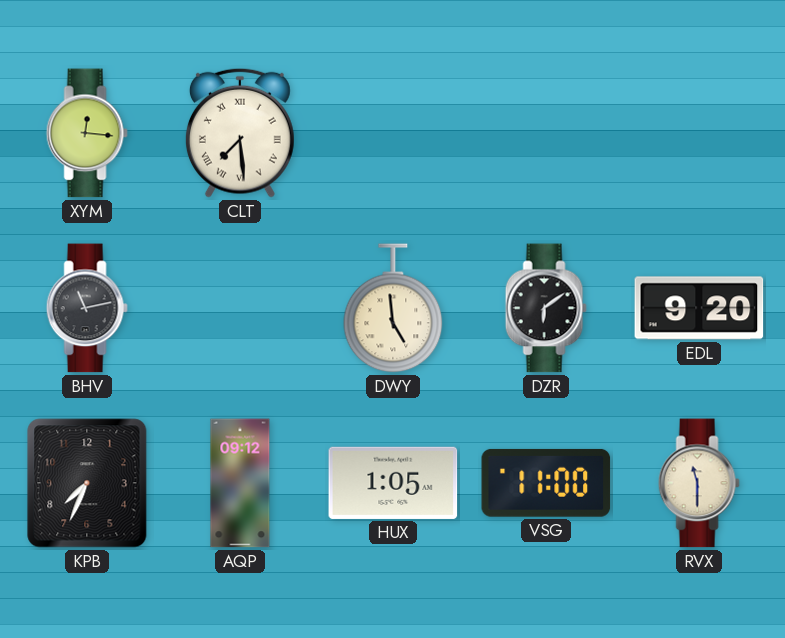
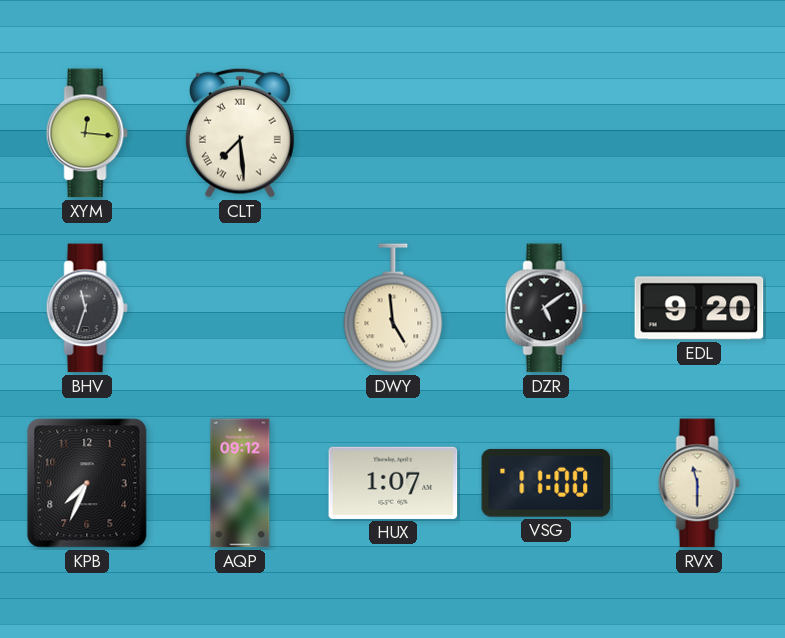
BHV: 11:13 -> 11:33 (87, 308)
DZR: 6:09 -> 5:09 (546, 308)
HUX: 1:05 -> 1:07 (393, 483)
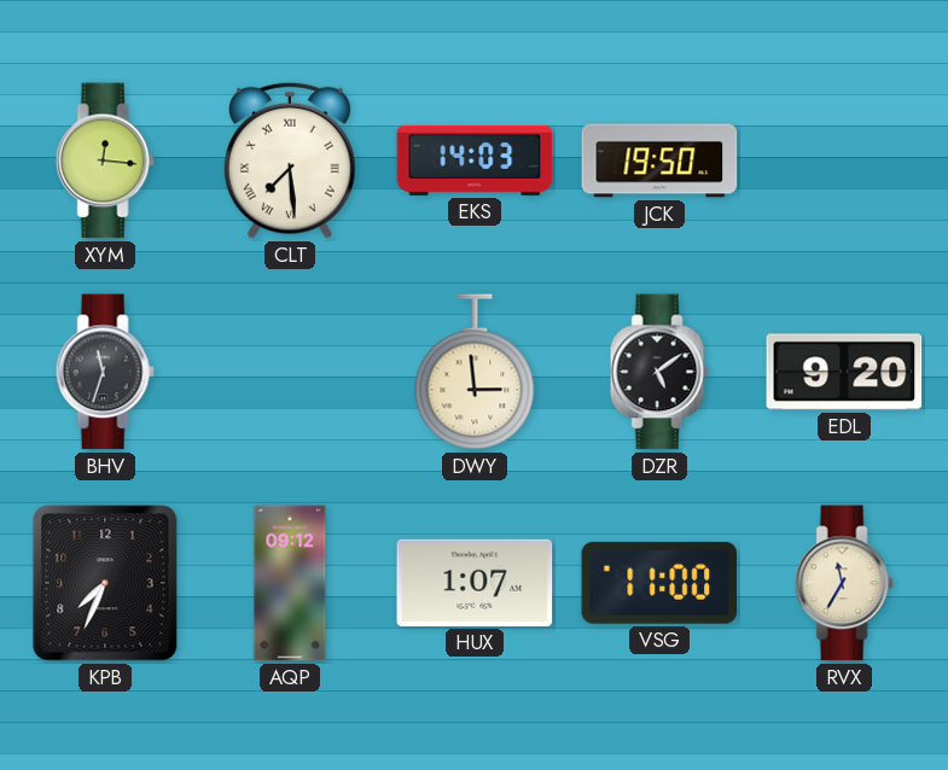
EKS: none -> 14:03 (475, 161)
JCK: none -> 19:50 (659, 161)
DWY: 4:59 -> 2:59 (475, 372)
RVX: 11:30 -> 11:35 (844, 583)
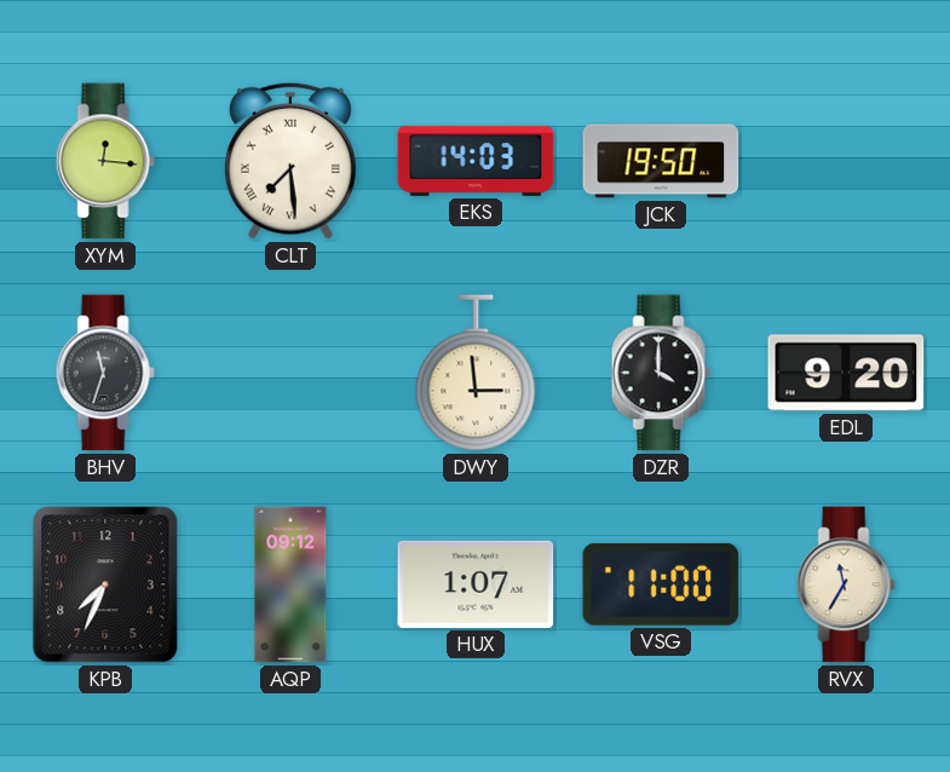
DZR: 5:09 -> 4:00 (661, 373)
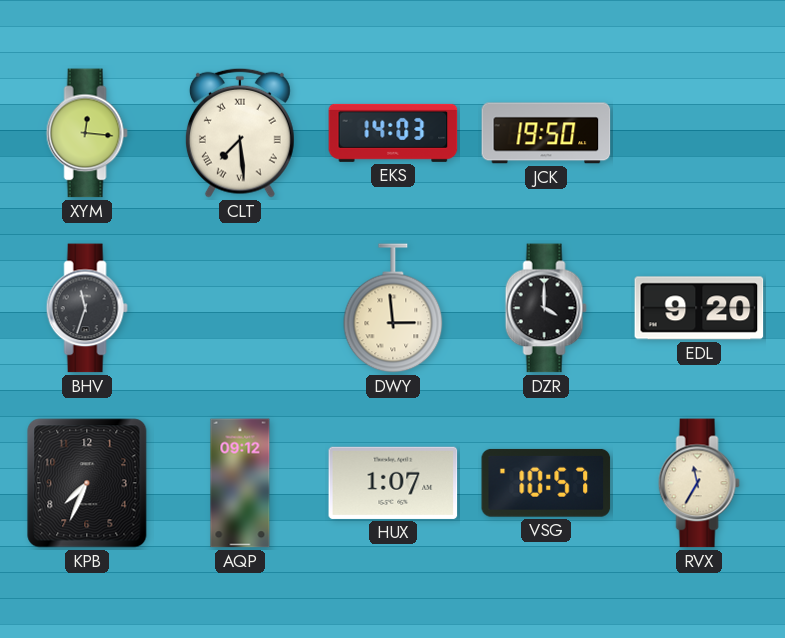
VSG: 11:00 -> 10:57 (546, 483)
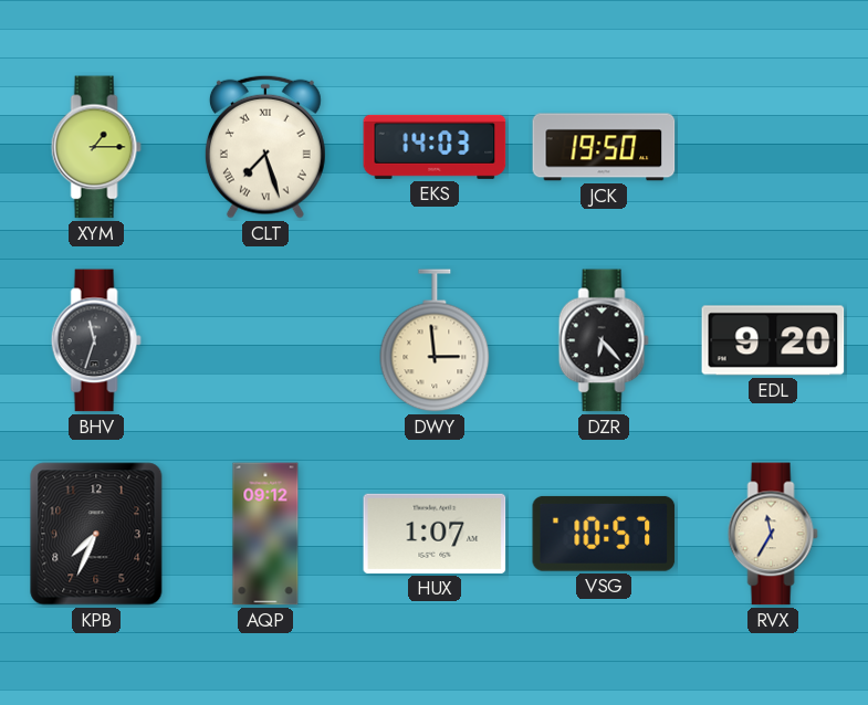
XYM: 12:16 -> 1:15 (96, 147)
CLT: 7:29 -> 7:27 (265, 147)
DZR: 4:00 -> 6:23 (604, 340)
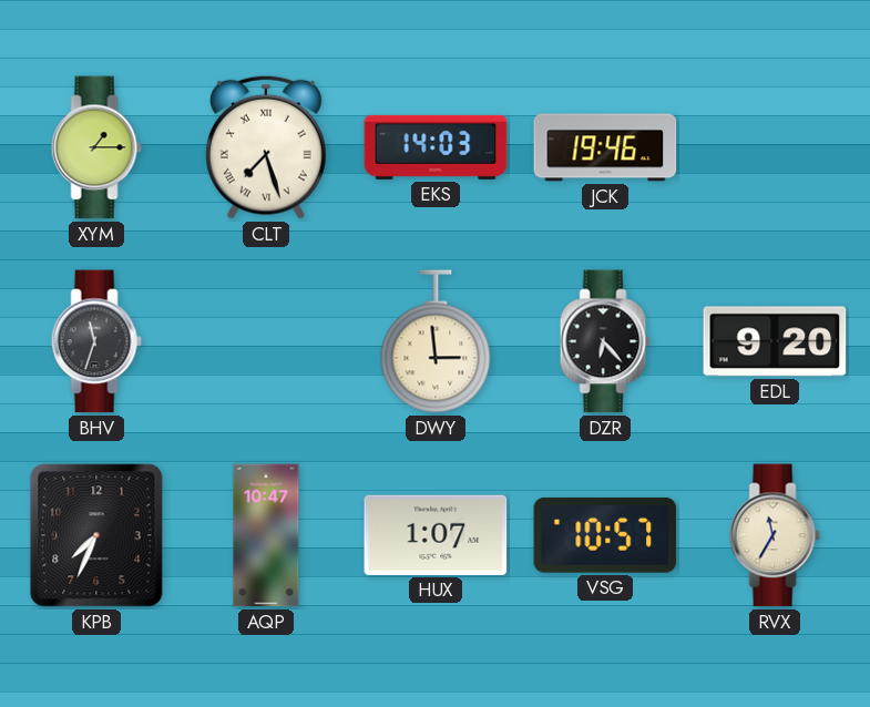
JCK: 19:50 -> 19:46 (605, 147)
AQP: 09:12 -> 10:47 (266, 535)
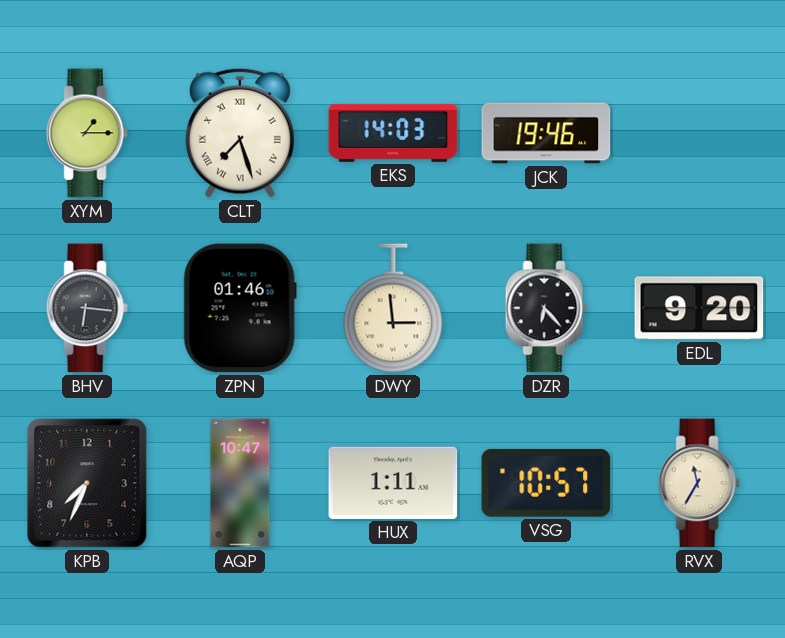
BHV: 11:33 -> 6:16 (87, 308)
ZPN: none -> 01:46 (240, 308)
HUX: 1:07 -> 1:11 (393, 483)
